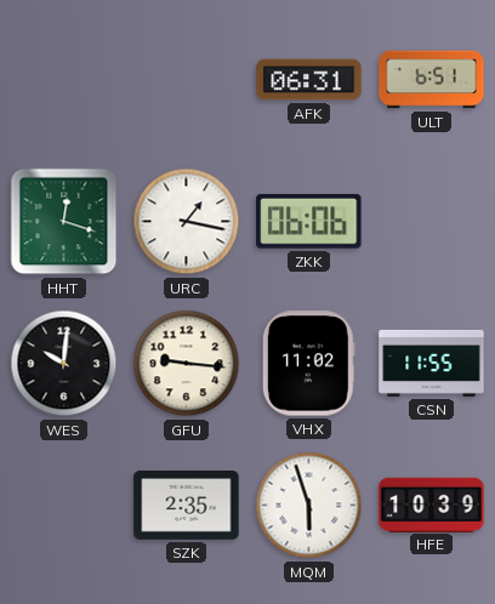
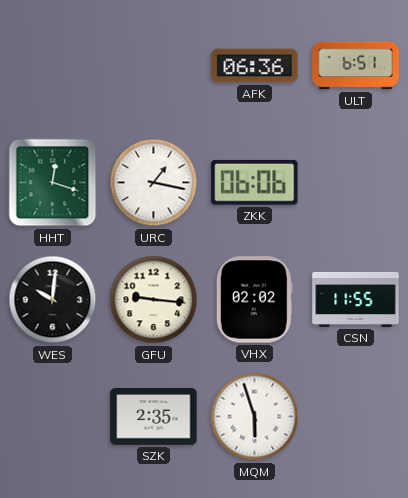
AFK: 06:31 -> 06:36 (255, 66)
VHX: 11:02 -> 02:02 (254, 300)
HFE: 10:39 -> none (432, 505)
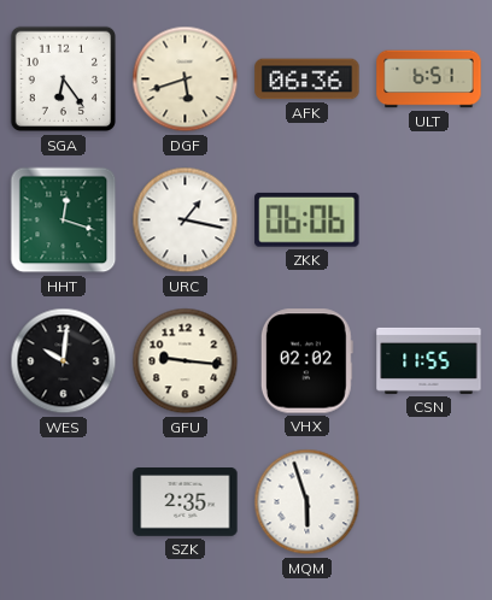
SGA: none -> 6:24 (64, 80)
DGF: none -> 5:42 (186, 80)
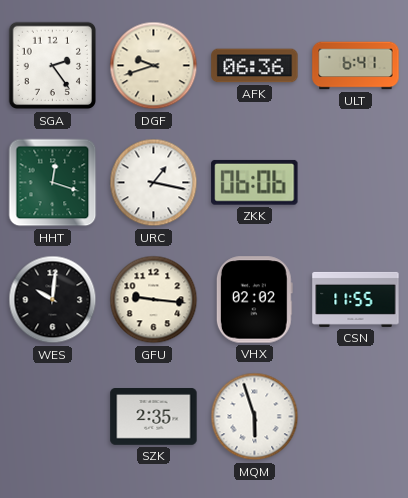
SGA: 6:24 -> 2:24 (53, 66)
DGF: 5:42 -> 9:42 (154, 66)
ULT: 6:51 -> 6:41 (356, 66)
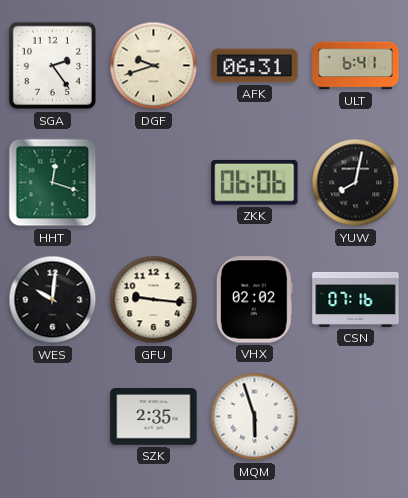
AFK: 06:36 -> 06:31 (255, 66)
URC: 1:17 -> none (154, 183)
YUW: none -> 8:02 (356, 183)
CSN: 11:55 -> 07:16 (356, 299)
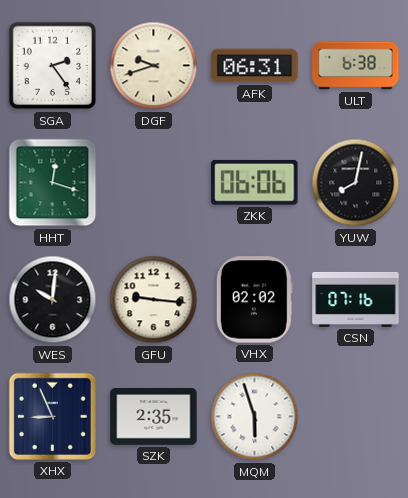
ULT: 6:41 -> 6:38 (356, 66)
XHX: none -> 8:56 (52, 416)
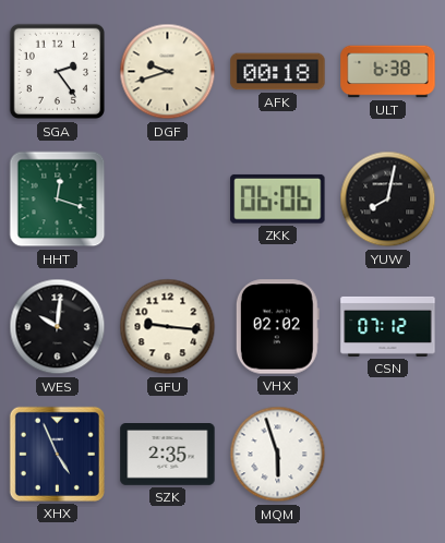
AFK: 06:31 -> 00:18 (278, 72)
CSN: 07:16 -> 07:12 (388, 326)
XHX: 8:56 -> 4:56 (57, 454)
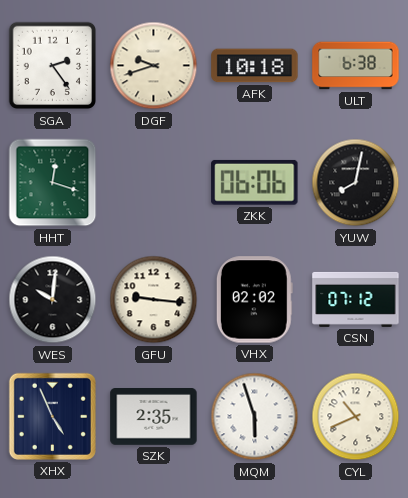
AFK: 00:18 -> 10:18 (255, 66)
CYL: none -> 10:41 (356, 417)
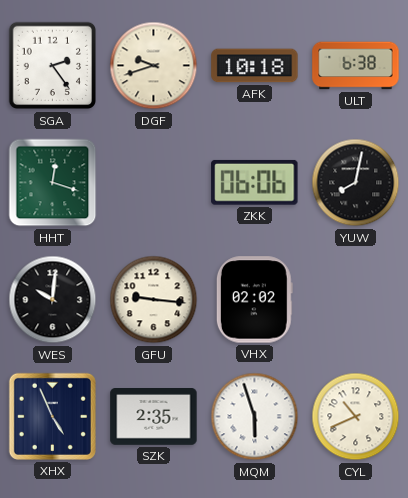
CSN: 07:12 -> none (356, 299)
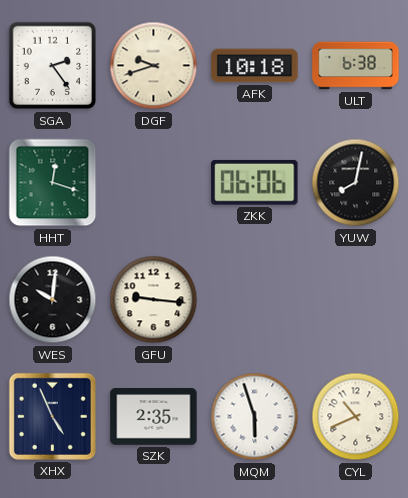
VHX: 02:02 -> none (254, 300)
